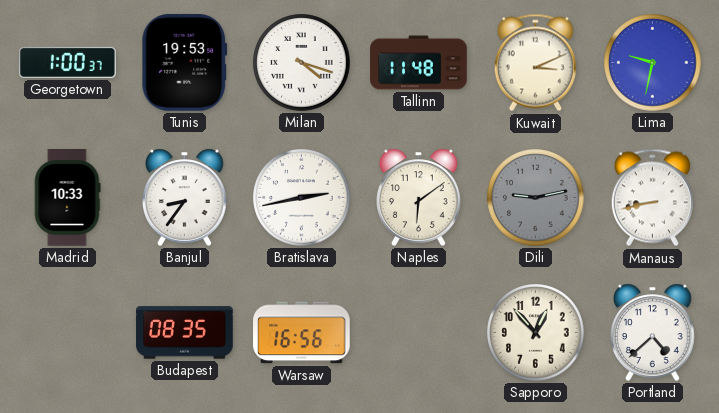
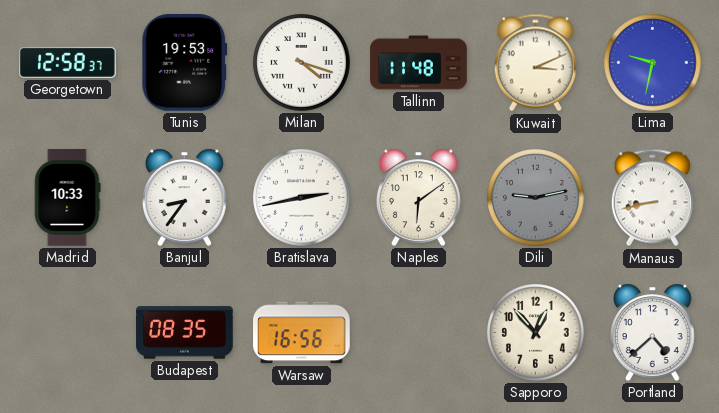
Georgetown: 1:00 -> 12:58 (68, 62)
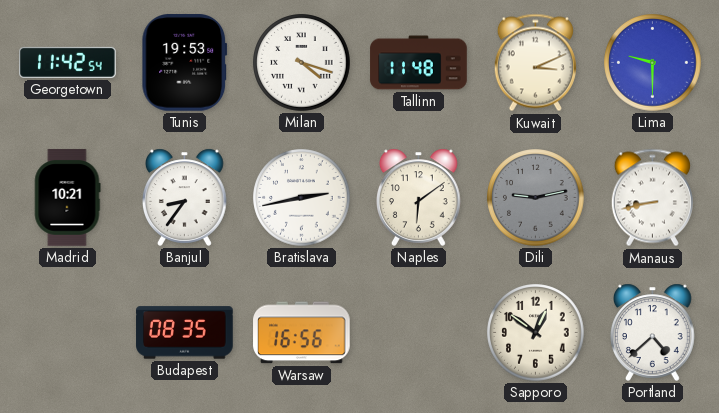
Georgetown: 12:58 -> 11:42 (68, 62)
Lima: 9:32 -> 9:30 (653, 63)
Madrid: 10:33 -> 10:21 (67, 198)
Sapporo: 12:53 -> 12:51 (536, 333)
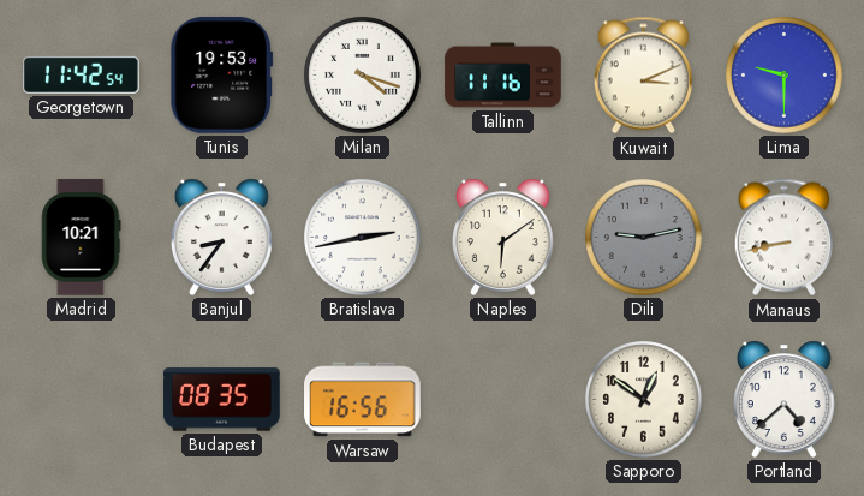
Tallinn: 11:48 -> 11:16 (503, 76)
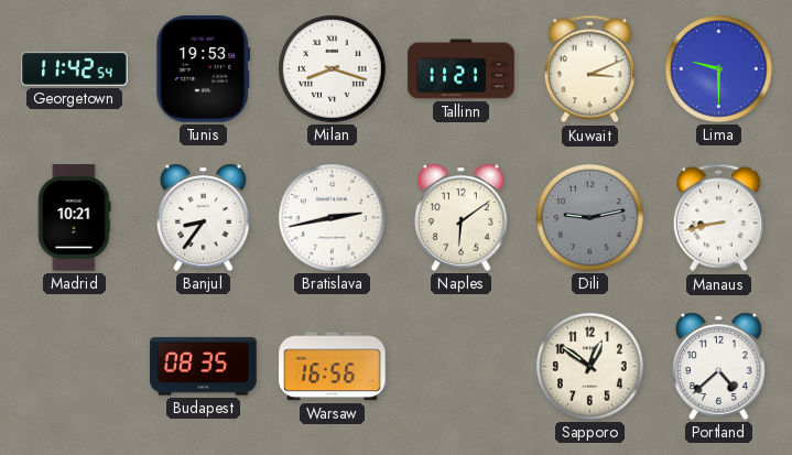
Milan: 4:18 -> 8:18 (333, 69)
Tallinn: 11:16 -> 11:21 (462, 69)
